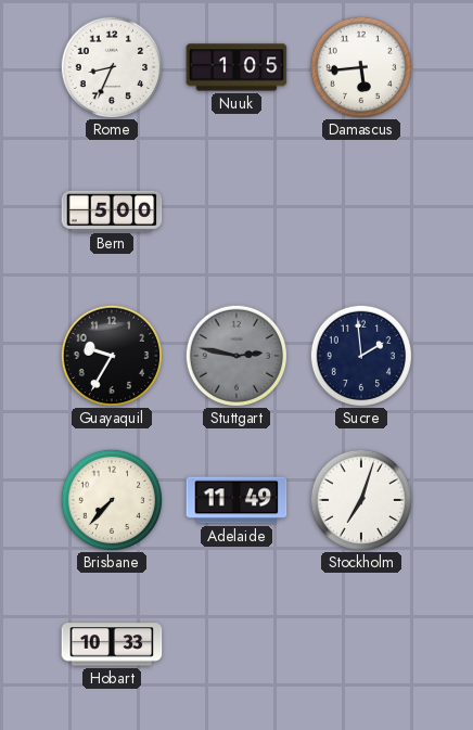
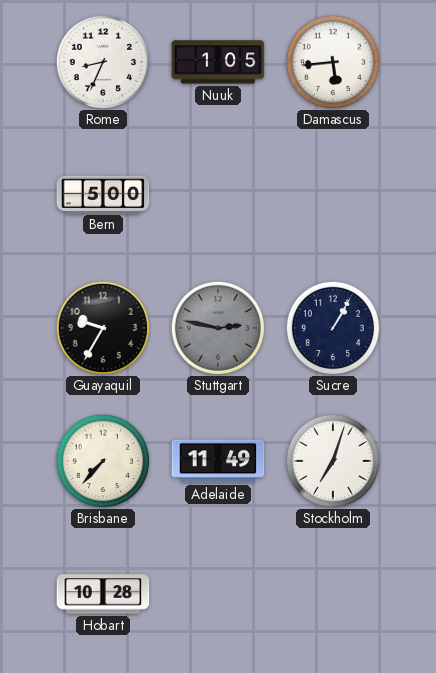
Sucre: 1:59 -> 1:05 (332, 327)
Hobart: 10:33 -> 10:28 (103, 594)
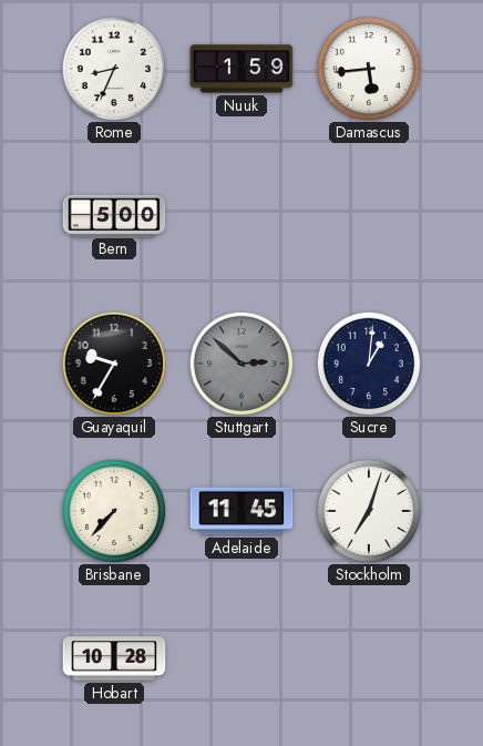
Nuuk: 1:05 -> 1:59 (242, 69)
Stuttgart: 2:47 -> 2:52 (240, 362)
Sucre: 1:05 -> 1:01 (368, 362)
Adelaide: 11:49 -> 11:45 (242, 511)
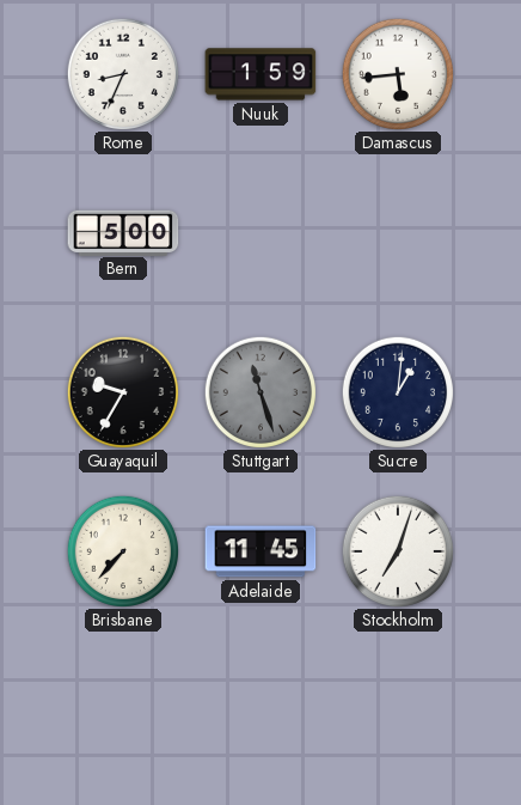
Stuttgart: 2:52 -> 11:27 (259, 391)
Hobart: 10:28 -> none (114, 658)
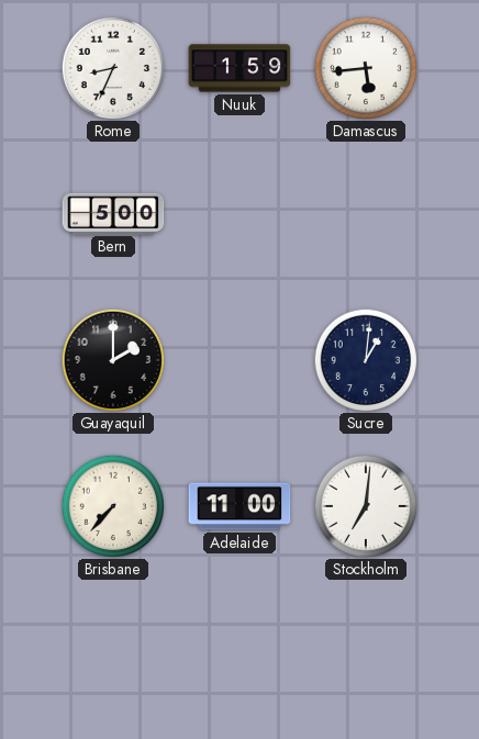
Guayaquil: 9:35 -> 2:00 (112, 359)
Stuttgart: 11:27 -> none (259, 391)
Adelaide: 11:45 -> 11:00 (239, 506)
Stockholm: 7:03 -> 7:01 (365, 505)
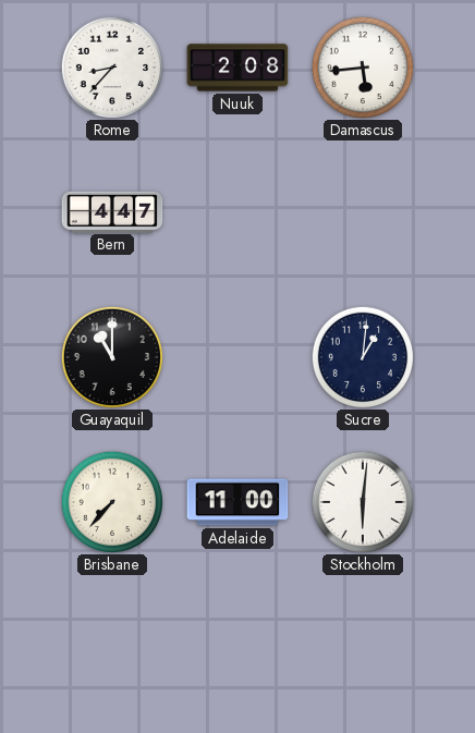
Rome: 8:34 -> 8:37 (111, 66)
Nuuk: 1:59 -> 2:08 (237, 68)
Bern: 5:00 -> 4:47 (112, 211)
Guayaquil: 2:00 -> 11:00 (111, 356)
Stockholm: 7:01 -> 6:01 (362, 501)
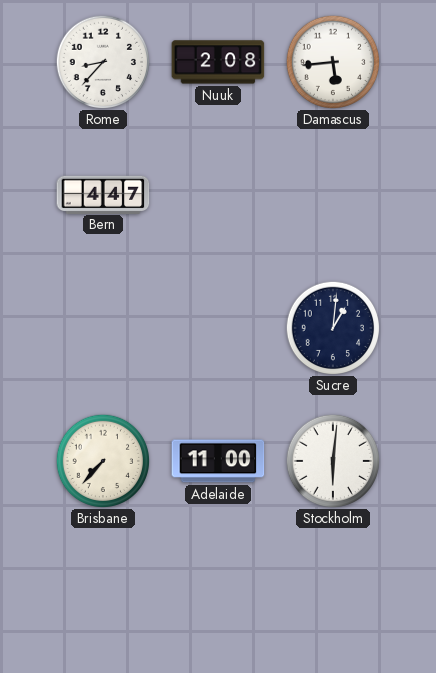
Guayaquil: 11:00 -> none (111, 356)
